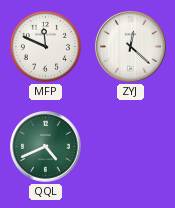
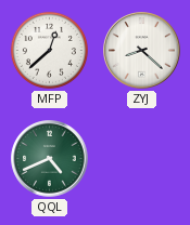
MFP: 11:49 -> 12:38 (49, 50)
ZYJ: 12:22 -> 8:22 (142, 51)
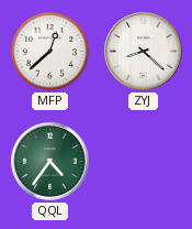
QQL: 4:41 -> 4:36 (50, 162)
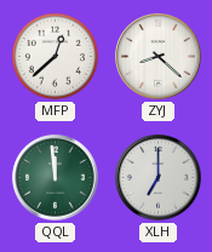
QQL: 4:36 -> 11:59 (56, 178)
XLH: none -> 7:00 (159, 178)
